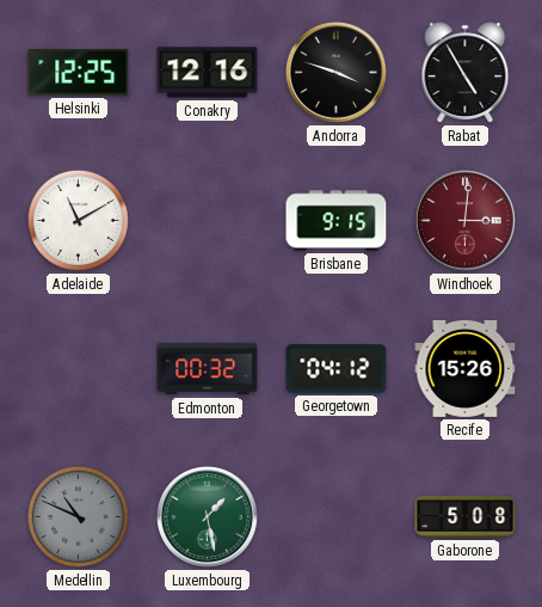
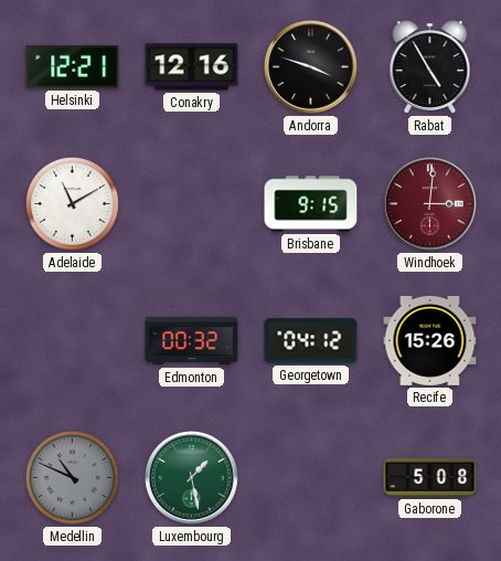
Helsinki: 12:25 -> 12:21 (73, 67)
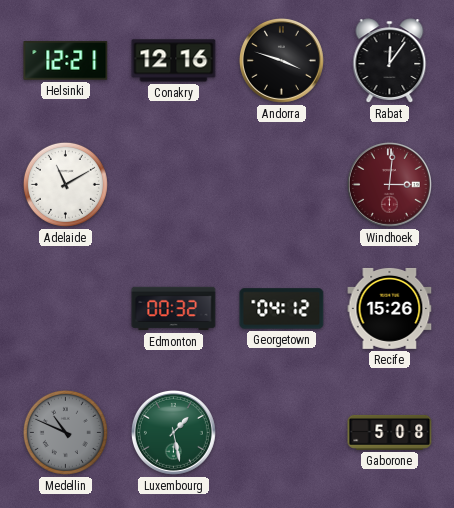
Rabat: 4:55 -> 12:06 (390, 61)
Brisbane: 9:15 -> none (311, 204)
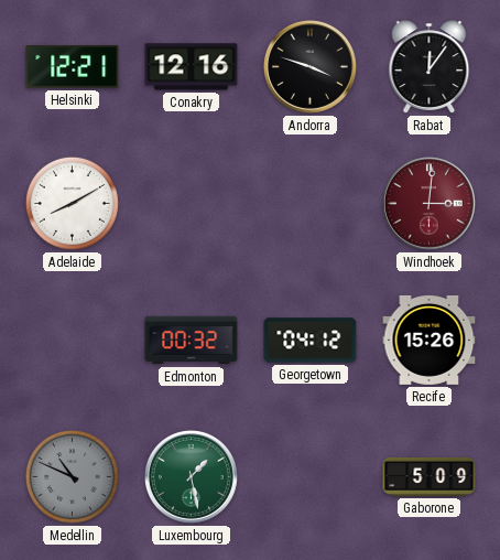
Adelaide: 11:10 -> 8:10 (72, 203)
Gaborone: 5:08 -> 5:09 (430, 476)
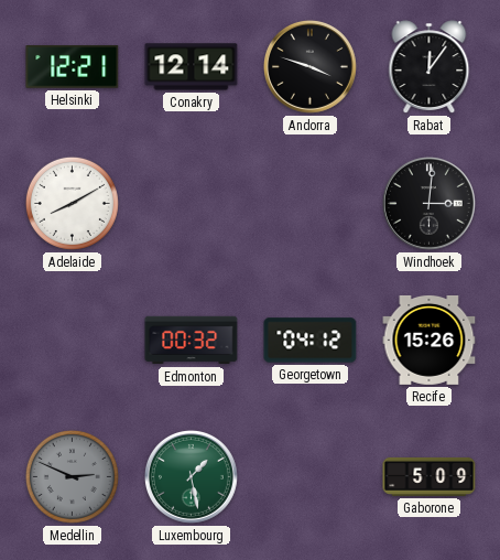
Conakry: 12:16 -> 12:14 (192, 67)
Windhoek dial: burgundy -> black (428, 203)
Medellin: 10:49 -> 2:49 (72, 476)
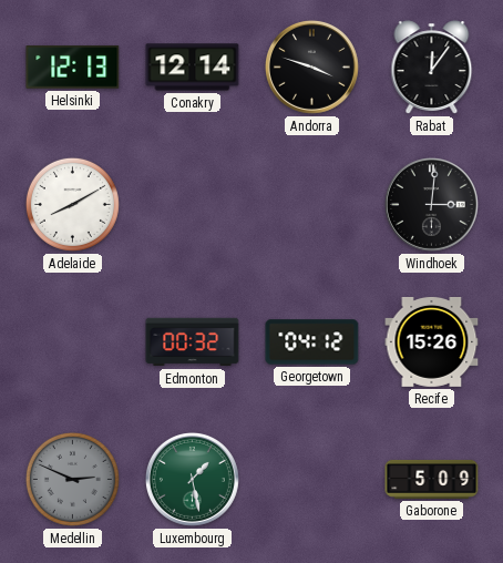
Helsinki: 12:21 -> 12:13 (73, 68)
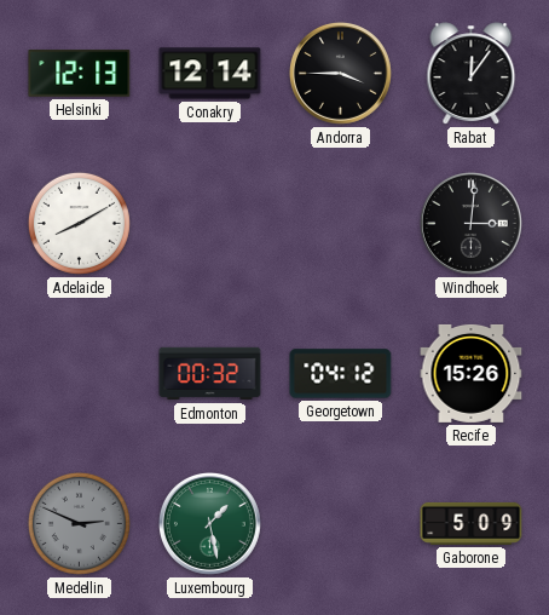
Andorra: 3:48 -> 3:45 (340, 73)
